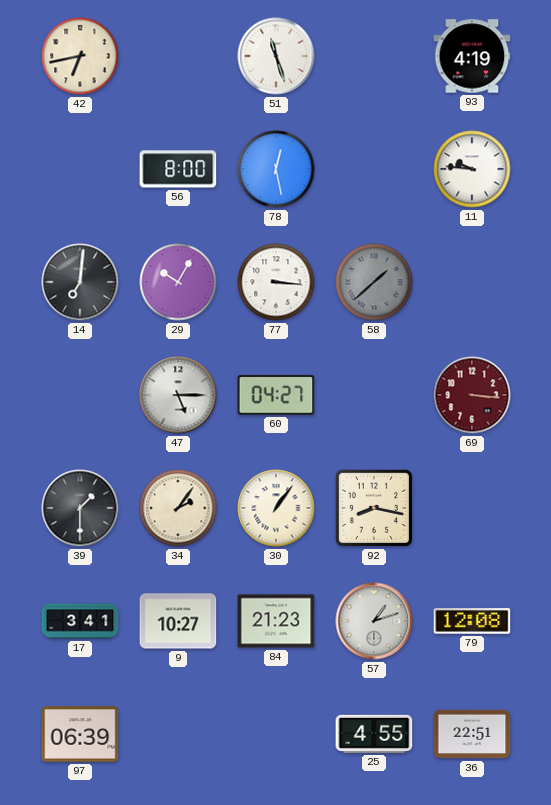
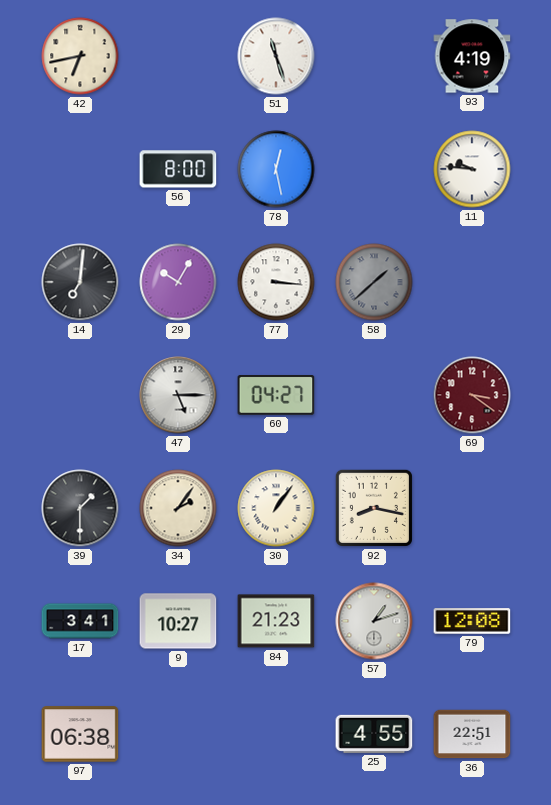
69: 3:16 -> 3:21 (472, 395)
97: 06:39 -> 06:38 (80, 734)
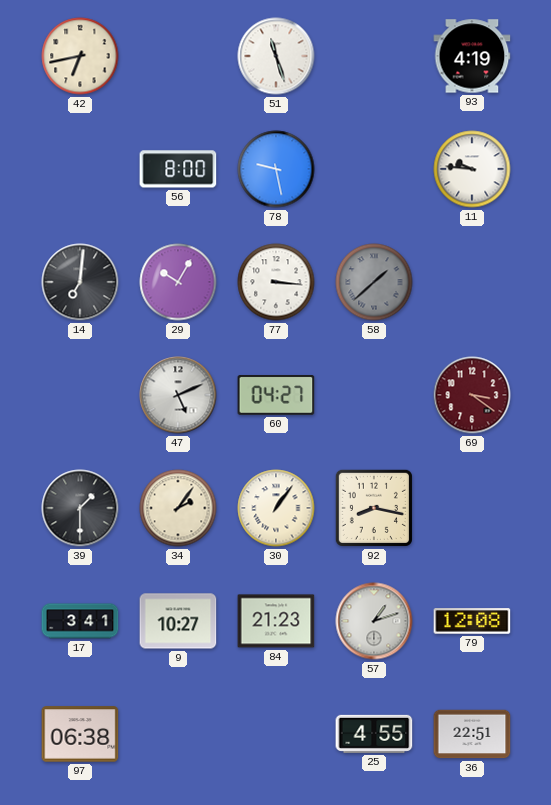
78: 12:28 -> 9:28 (276, 169)
47: 5:15 -> 5:11 (178, 395)
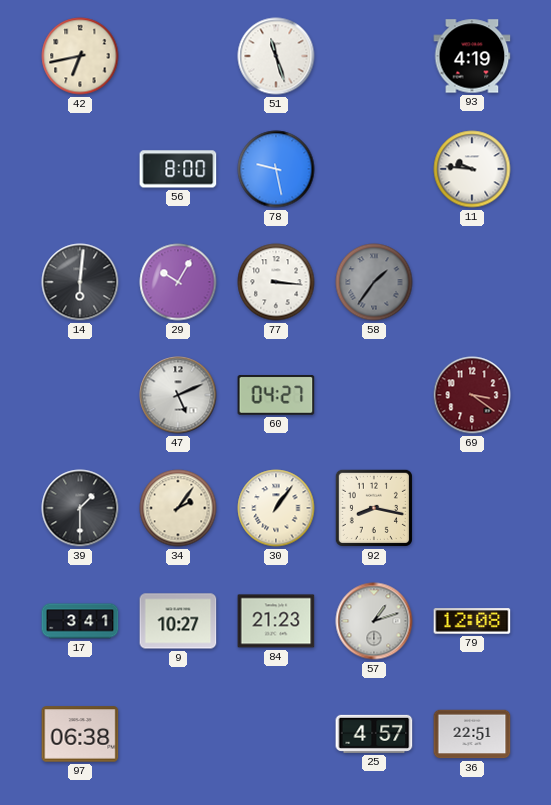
14: 7:01 -> 6:01 (80, 282)
58: 1:38 -> 1:36 (374, 282)
25: 4:55 -> 4:57 (374, 734)
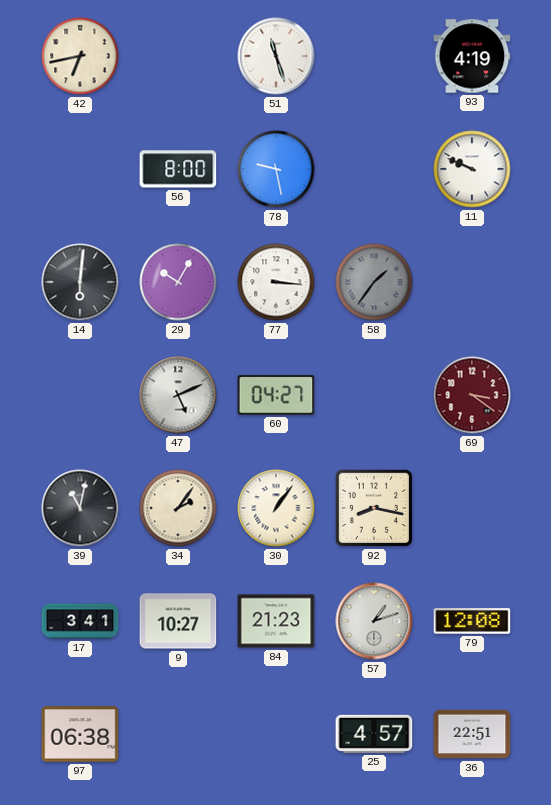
11: 9:46 -> 9:49 (472, 169)
39: 1:30 -> 11:02 (80, 508)
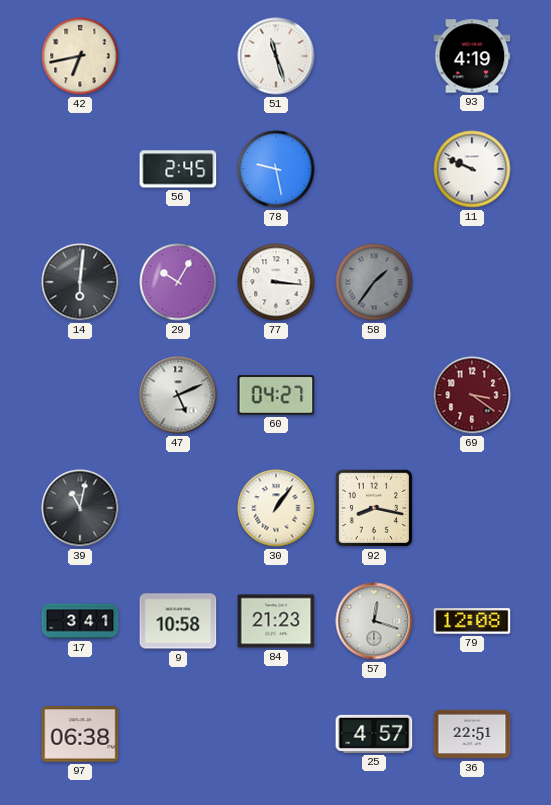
56: 8:00 -> 2:45 (178, 169)
34: 2:06 -> none (178, 508)
9: 10:27 -> 10:58 (178, 621)
57: 1:12 -> 12:18 (374, 621)
